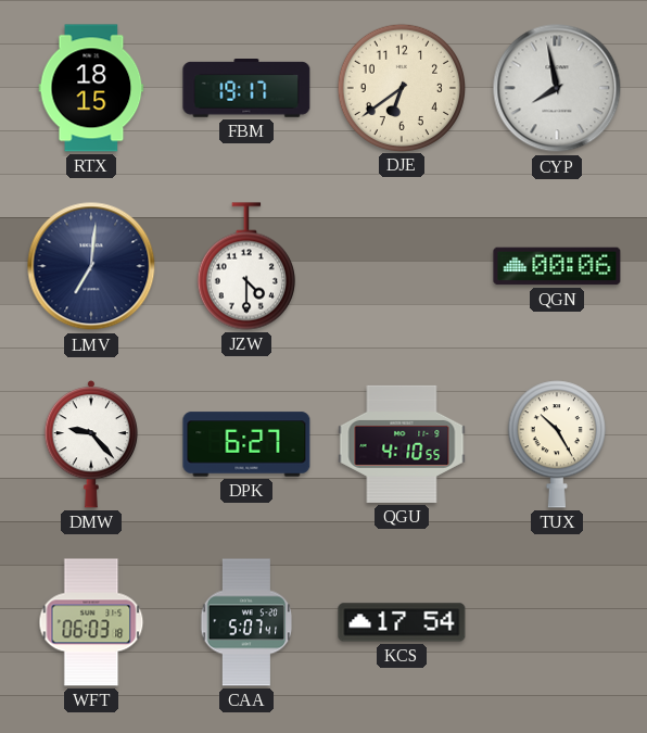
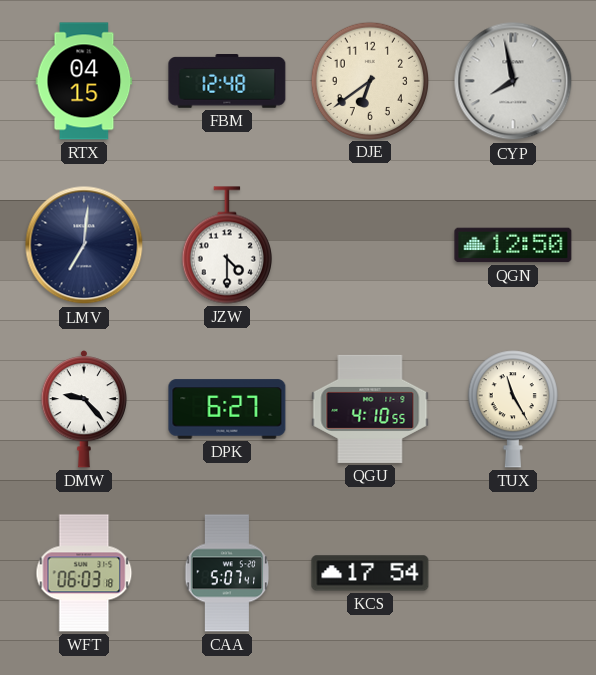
RTX: 18:15 -> 04:15 (84, 81)
FBM: 19:17 -> 12:48 (227, 82)
QGN: 00:06 -> 12:50 (513, 245)
TUX: 10:25 -> 11:25 (513, 409)
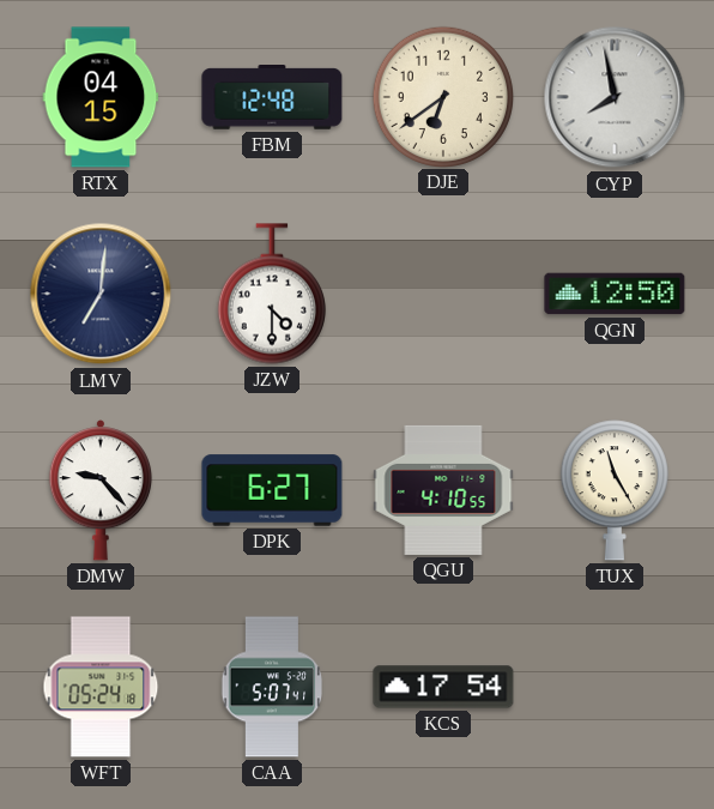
WFT: 06:03 -> 05:24 (101, 687)
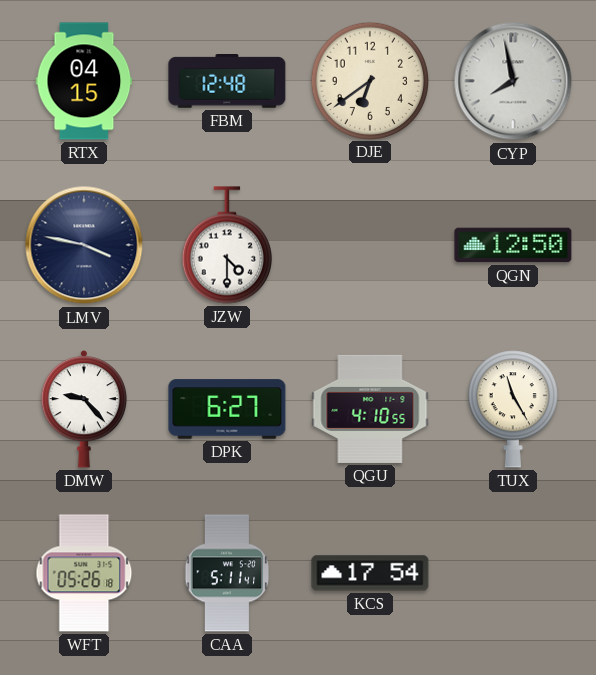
LMV: 7:01 -> 3:47 (84, 245)
WFT: 05:24 -> 05:26 (84, 573)
CAA: 5:07 -> 5:11 (227, 573)
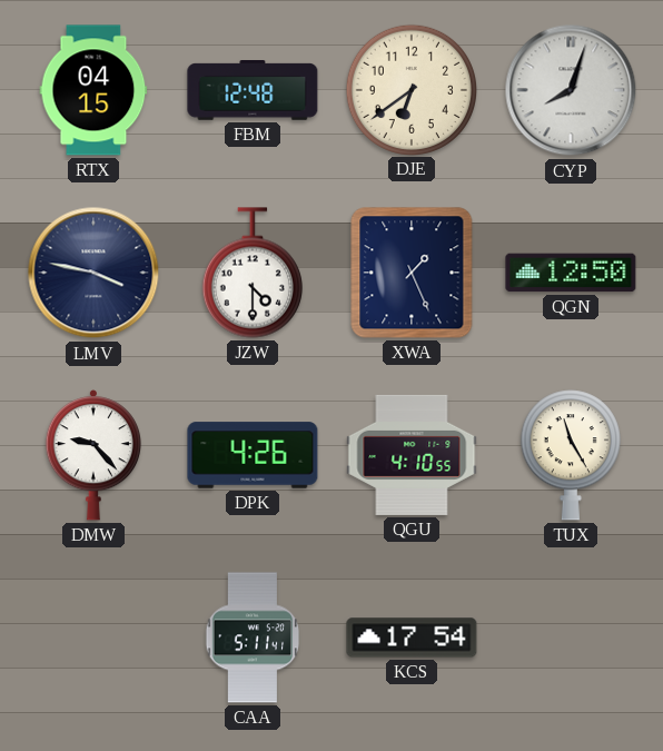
CYP: 7:58 -> 8:03 (571, 90)
XWA: none -> 1:26 (412, 273)
DPK: 6:27 -> 4:26 (253, 455)
WFT: 05:26 -> none (84, 573)
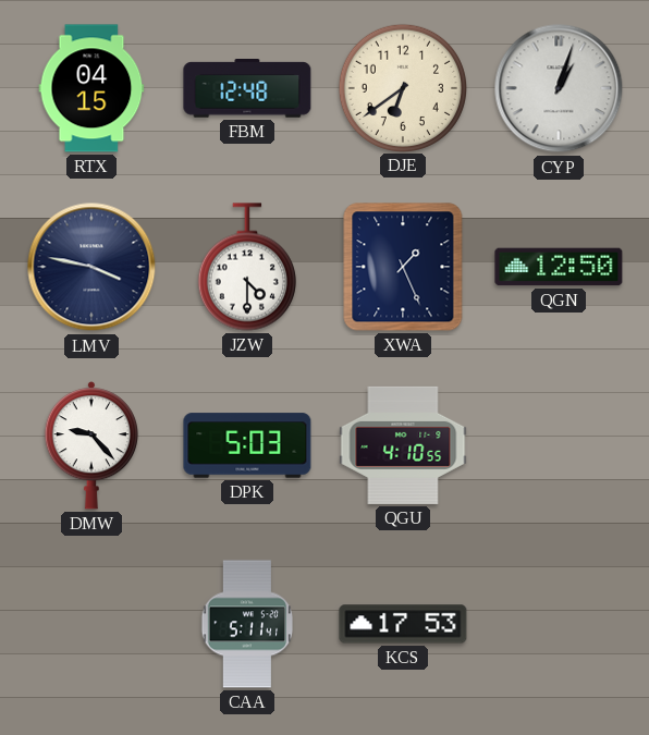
CYP: 8:03 -> 1:03 (559, 88)
DPK: 4:26 -> 5:03 (247, 445)
TUX: 11:25 -> none (571, 455)
KCS: 17:54 -> 17:53 (403, 624)
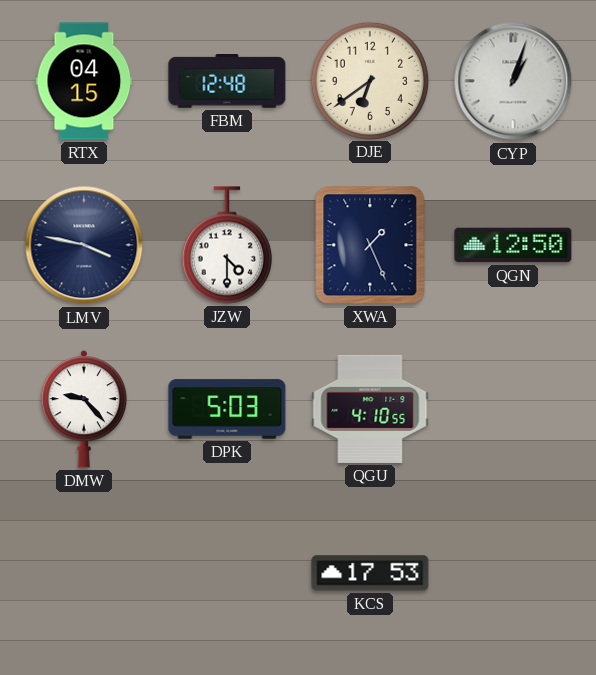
CAA: 5:11 -> none (247, 624)
